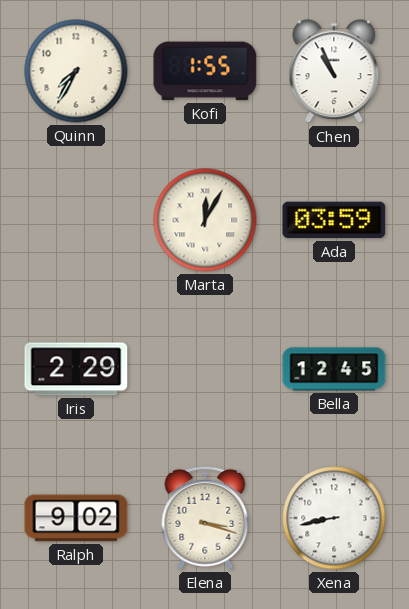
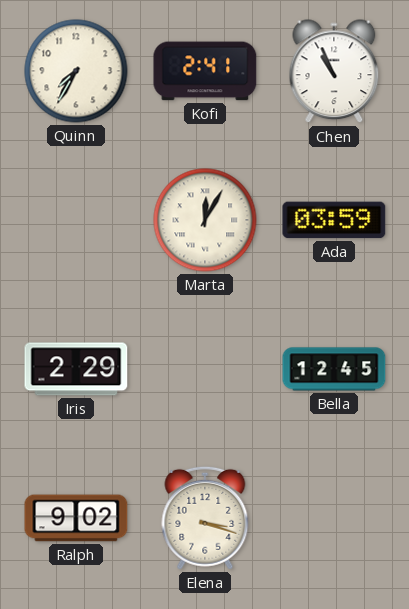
Kofi: 1:55 -> 2:41 (205, 71)
Xena: 8:43 -> none (334, 518)
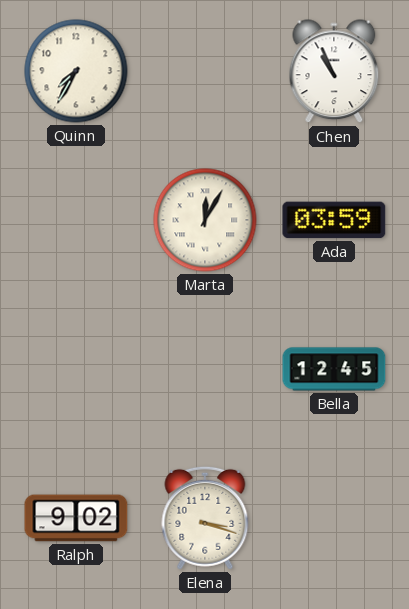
Kofi: 2:41 -> none (205, 71)
Iris: 2:29 -> none (76, 369)
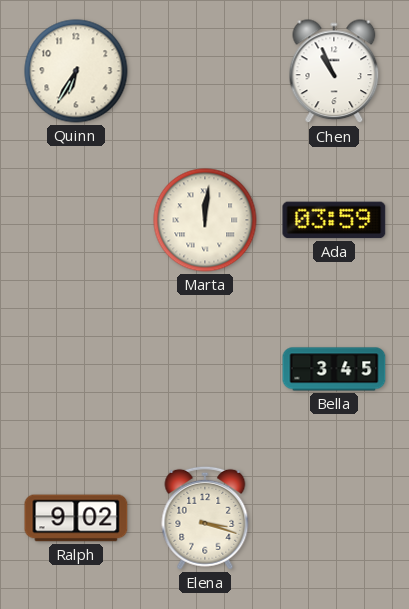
Quinn: 7:35 -> 6:35 (76, 71)
Marta: 12:05 -> 12:01 (205, 220)
Bella: 12:45 -> 3:45 (334, 369)
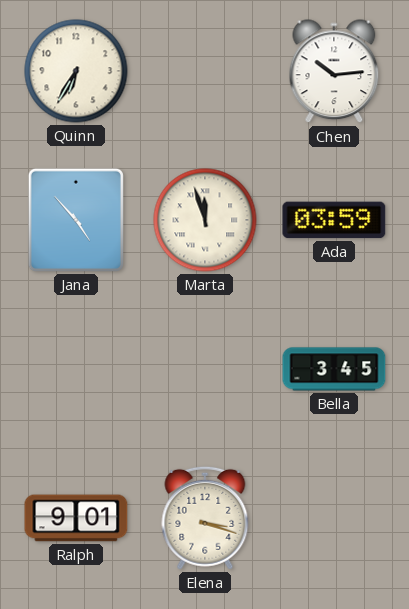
Chen: 10:56 -> 10:14 (334, 72)
Jana: none -> 4:53 (76, 220)
Marta: 12:01 -> 11:57 (205, 220)
Ralph: 9:02 -> 9:01 (76, 518)
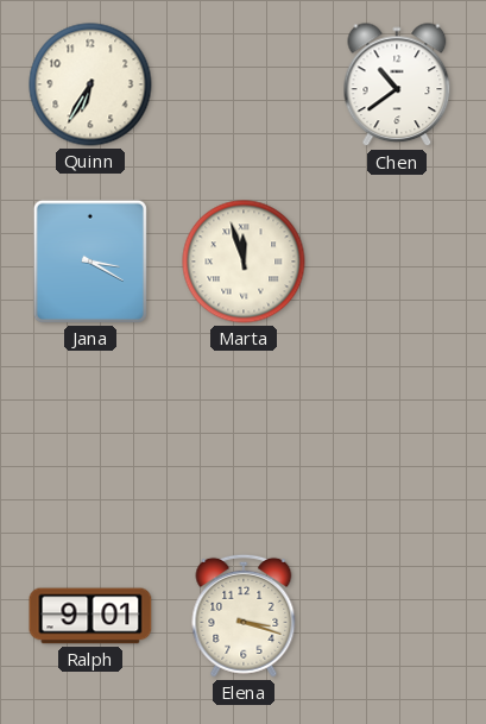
Chen: 10:14 -> 10:39 (397, 86)
Jana: 4:53 -> 3:20 (90, 262)
Ada: 03:59 -> none (334, 220)
Bella: 3:45 -> none (334, 369)
